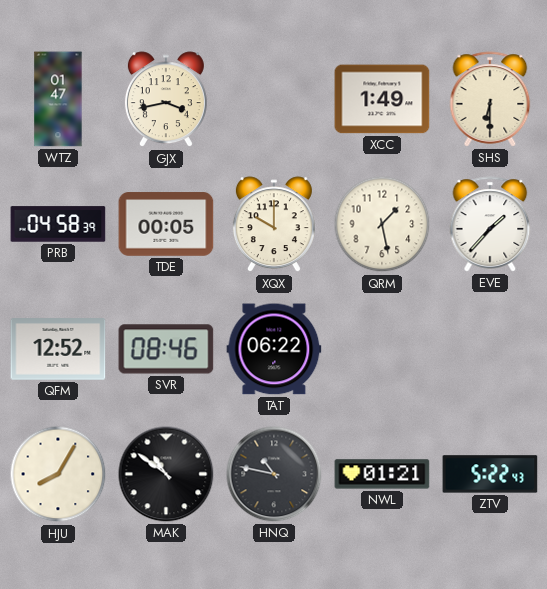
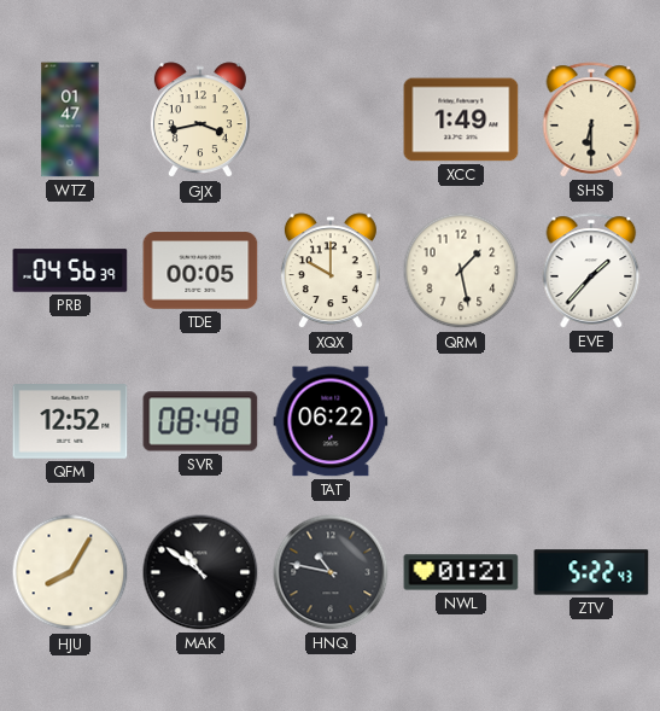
PRB: 04:58 -> 04:56 (70, 270)
SVR: 08:46 -> 08:48 (200, 421)
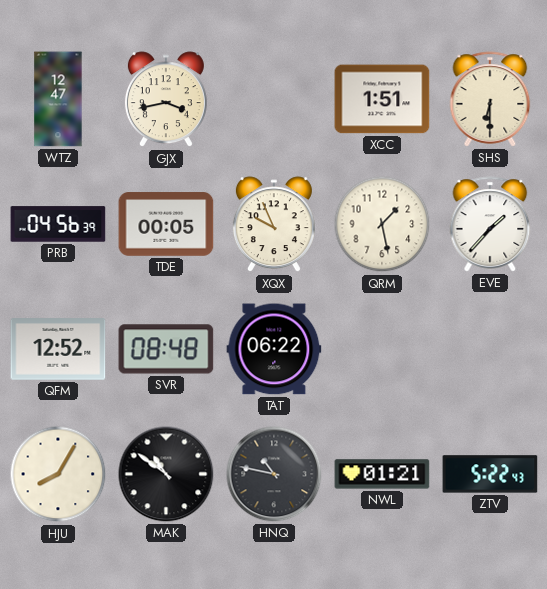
WTZ: 01:47 -> 12:47 (58, 99)
XCC: 1:49 -> 1:51 (382, 99)
XQX: 10:00 -> 9:56 (274, 225)
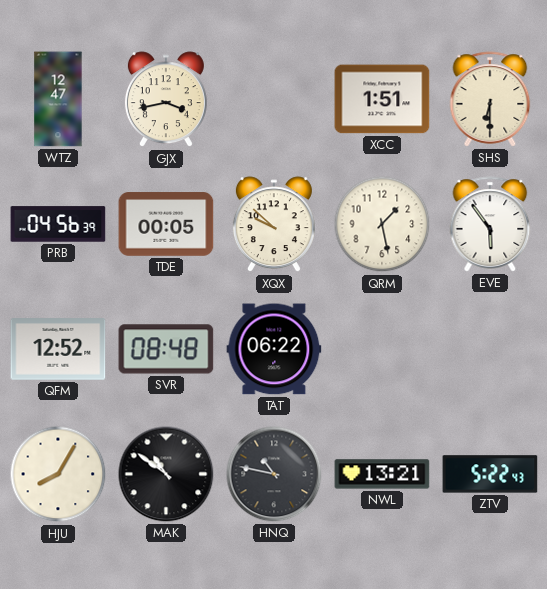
XQX: 9:56 -> 9:52 (274, 225)
EVE: 1:37 -> 5:54 (490, 224)
NWL: 01:21 -> 13:21 (382, 474)
